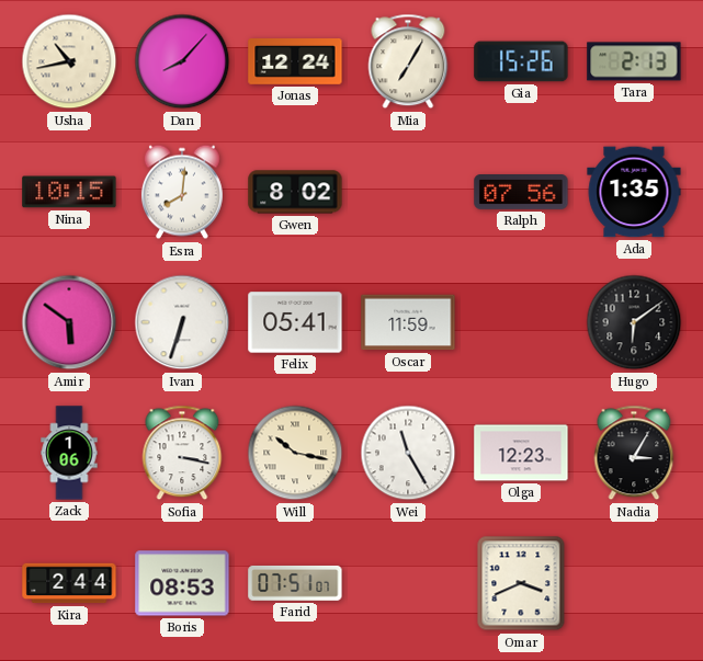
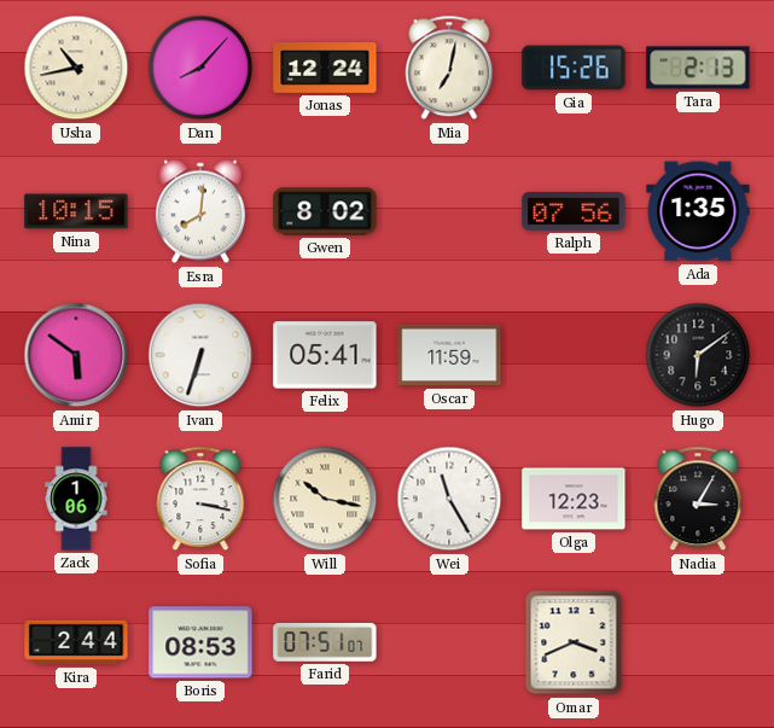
Mia: 7:05 -> 7:02 (449, 68)
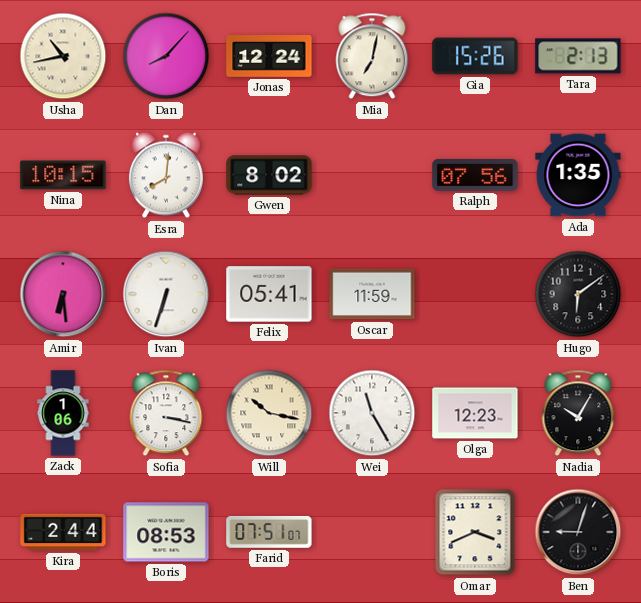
Amir: 5:51 -> 6:29 (63, 294)
Nadia: 3:05 -> 10:05 (578, 413)
Ben: none -> 9:03 (578, 532)
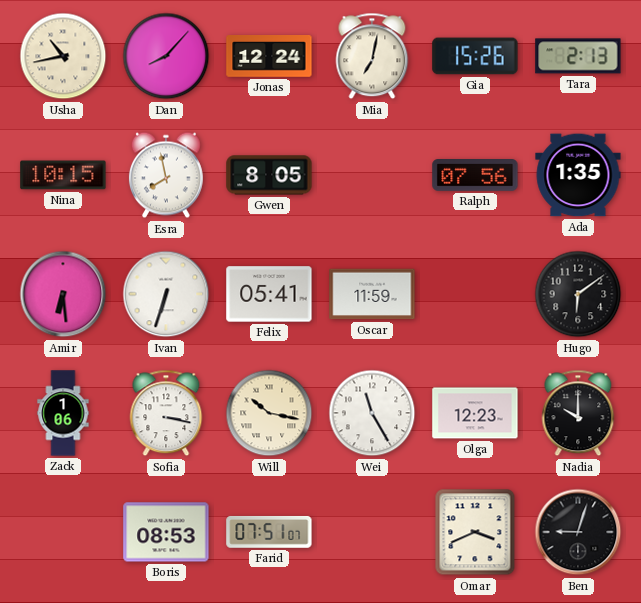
Esra: 8:01 -> 7:58 (166, 175)
Gwen: 8:02 -> 8:05 (269, 175)
Nadia: 10:05 -> 10:00 (578, 413)
Kira: 2:44 -> none (63, 532)
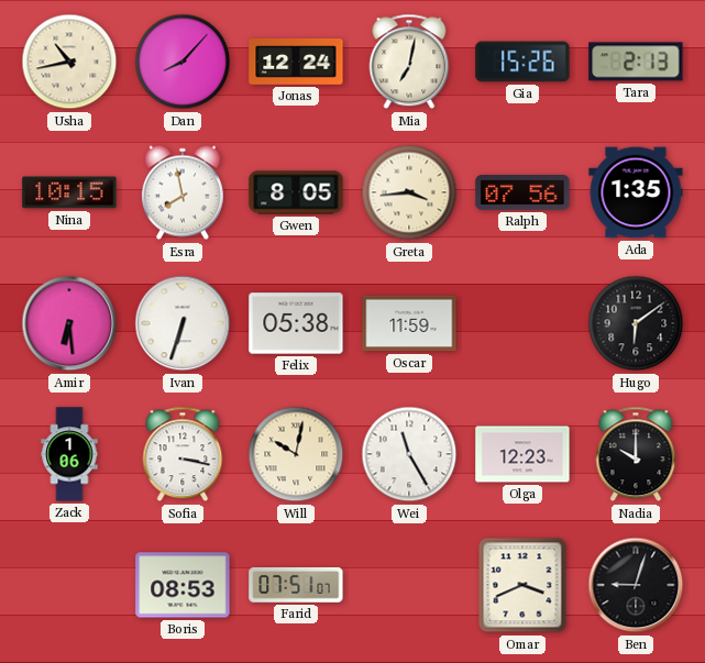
Greta: none -> 3:44 (409, 192)
Felix: 05:41 -> 05:38 (296, 323)
Will: 10:17 -> 10:02 (296, 454)
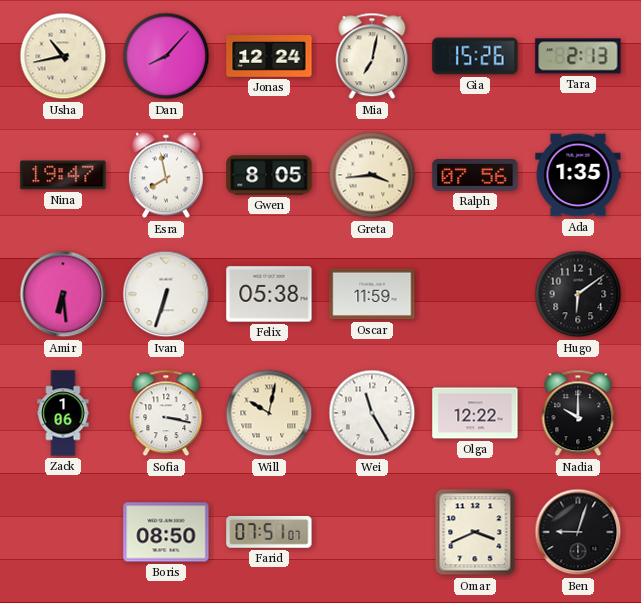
Nina: 10:15 -> 19:47 (63, 175)
Olga: 12:23 -> 12:22 (475, 413)
Boris: 08:53 -> 08:50 (166, 532)
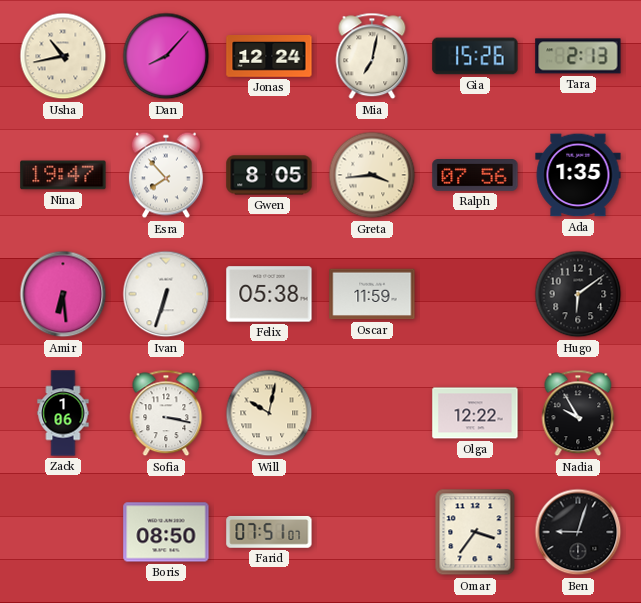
Esra: 7:58 -> 7:53 (166, 175)
Wei: 11:25 -> none (372, 413)
Nadia: 10:00 -> 9:55 (578, 413)
Omar: 3:41 -> 3:36 (475, 532)
